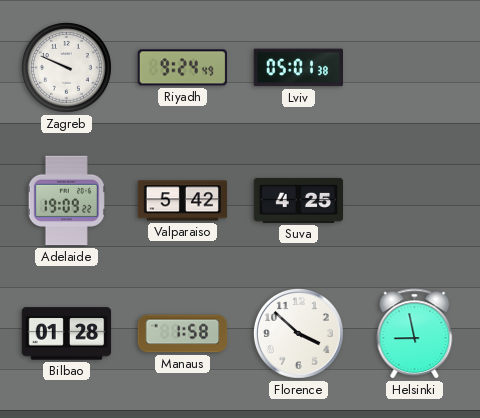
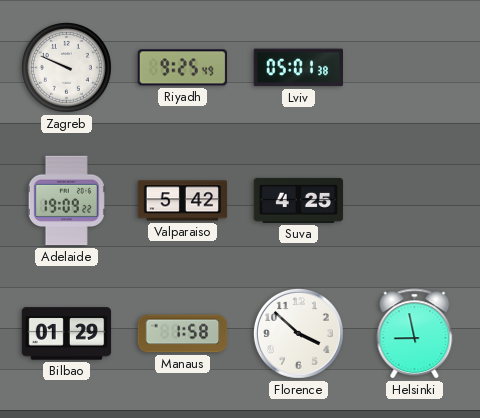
Riyadh: 9:24 -> 9:25 (182, 68)
Bilbao: 01:28 -> 01:29 (67, 334)
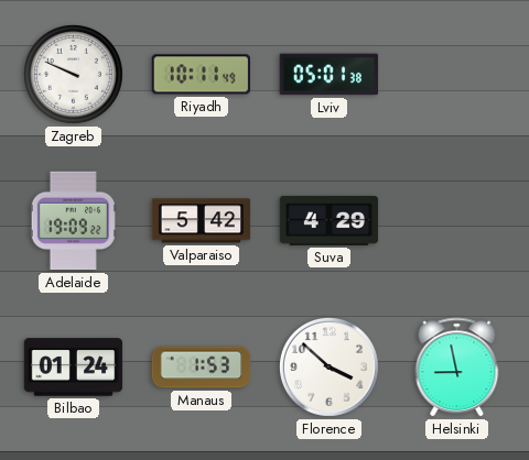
Riyadh: 9:25 -> 10:11 (201, 75)
Suva: 4:25 -> 4:29 (330, 220)
Bilbao: 01:29 -> 01:24 (74, 368)
Manaus: 1:58 -> 1:53 (202, 368)
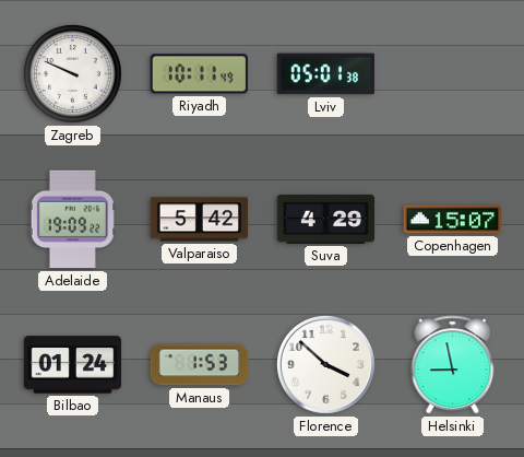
Copenhagen: none -> 15:07 (453, 220)
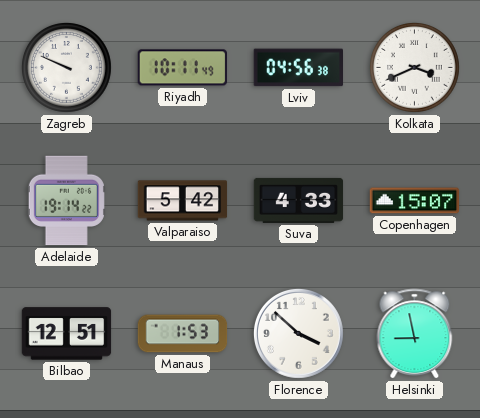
Lviv: 05:01 -> 04:56 (298, 68)
Kolkata: none -> 3:41 (415, 68)
Adelaide: 19:09 -> 19:14 (66, 201)
Suva: 4:29 -> 4:33 (299, 200)
Bilbao: 01:24 -> 12:51 (67, 334)
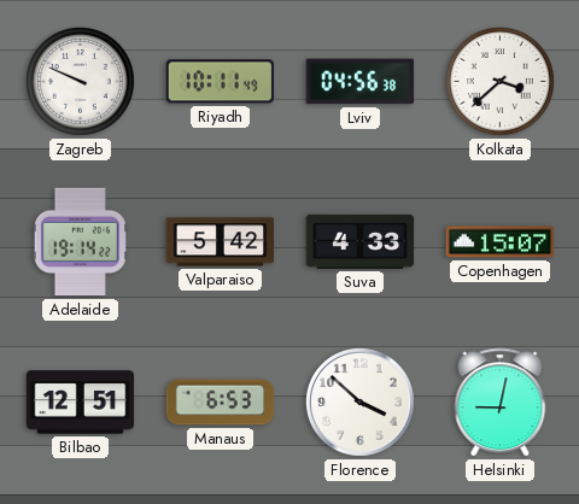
Kolkata: 3:41 -> 3:38 (501, 82)
Manaus: 1:53 -> 6:53 (221, 403)
Helsinki: 8:58 -> 9:02 (501, 403)
